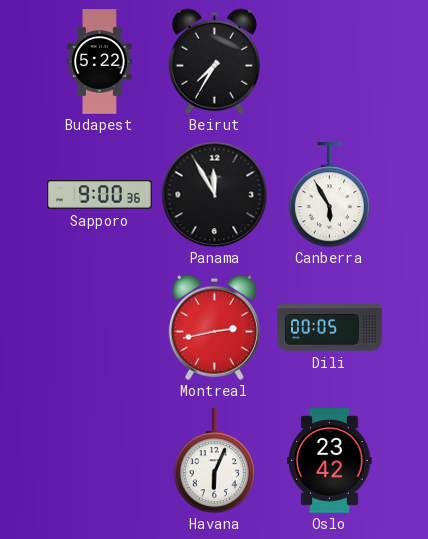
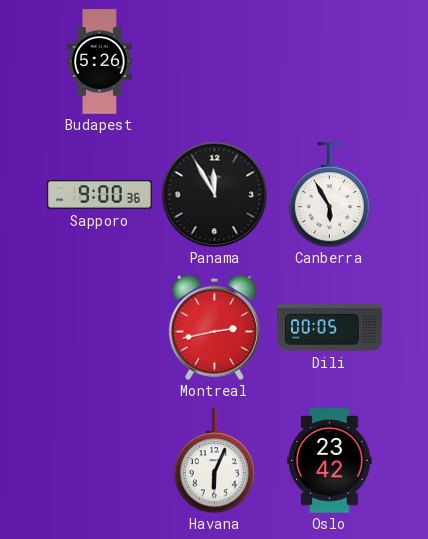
Budapest: 5:22 -> 5:26 (100, 62)
Beirut: 7:35 -> none (214, 61)
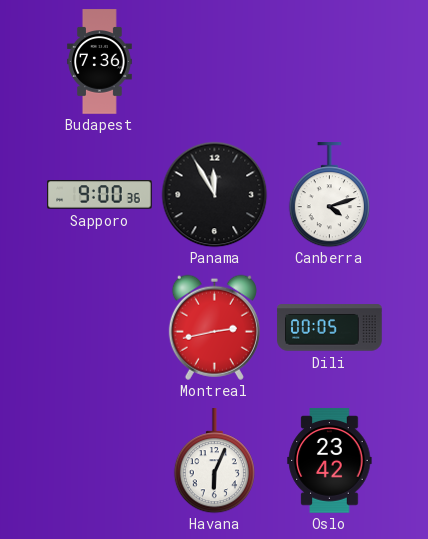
Budapest: 5:26 -> 7:36 (100, 62)
Canberra: 5:55 -> 4:12 (329, 195)
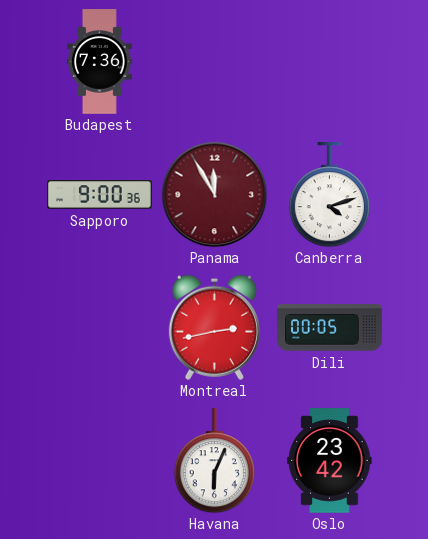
Panama dial: black -> burgundy (214, 194)
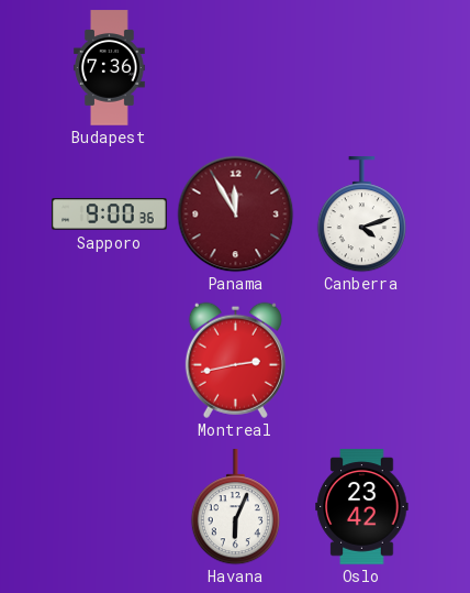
Dili: 00:05 -> none (330, 328)
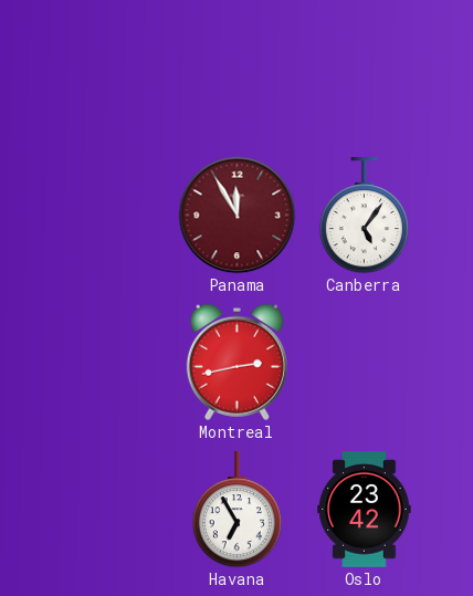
Budapest: 7:36 -> none (110, 68)
Sapporo: 9:00 -> none (110, 215)
Canberra: 4:12 -> 5:06 (364, 216)
Havana: 6:04 -> 6:55 (236, 510)
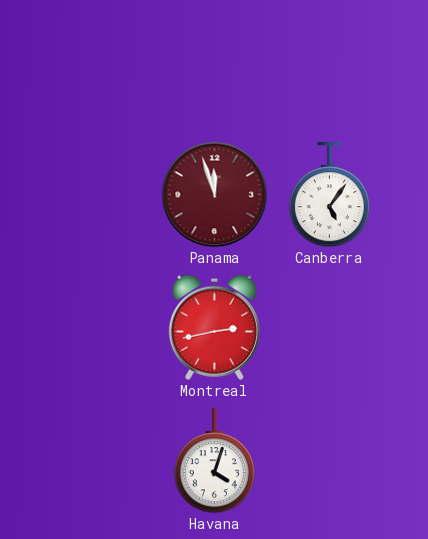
Panama: 11:55 -> 11:57 (214, 194)
Havana: 6:55 -> 4:03 (214, 461)
Oslo: 23:42 -> none (365, 510)
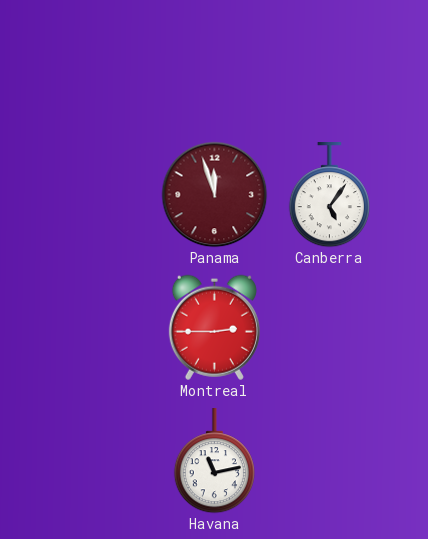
Montreal: 2:43 -> 2:45 (214, 327)
Havana: 4:03 -> 11:13 (214, 461)
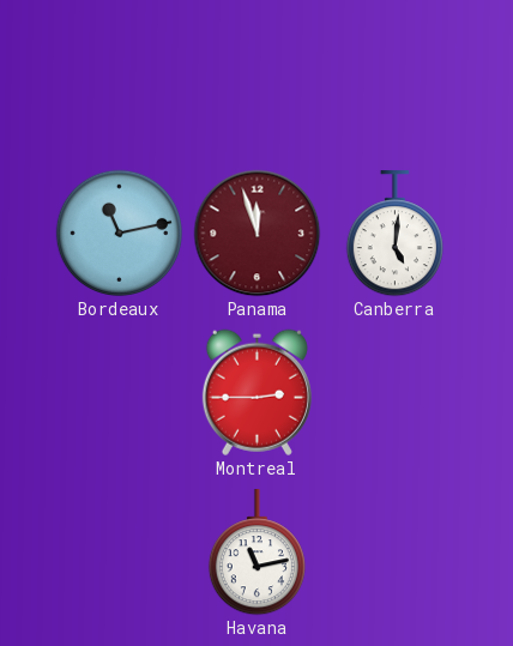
Bordeaux: none -> 11:13 (119, 233)
Canberra: 5:06 -> 5:01 (394, 234)
